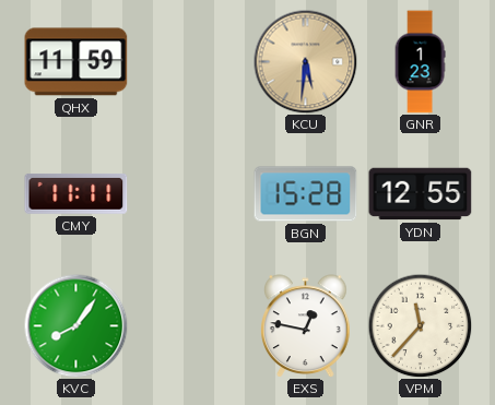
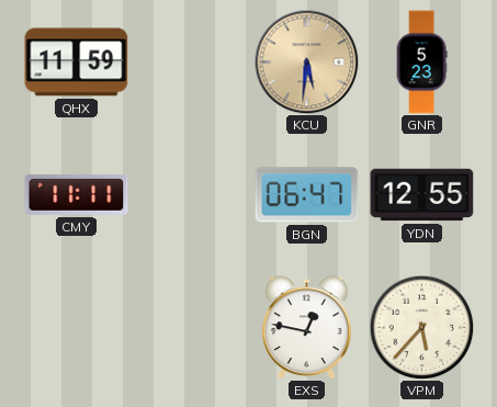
GNR: 1:23 -> 5:23 (421, 63)
BGN: 15:28 -> 06:47 (307, 195)
KVC: 8:06 -> none (75, 325)
VPM: 11:37 -> 5:37 (421, 327)
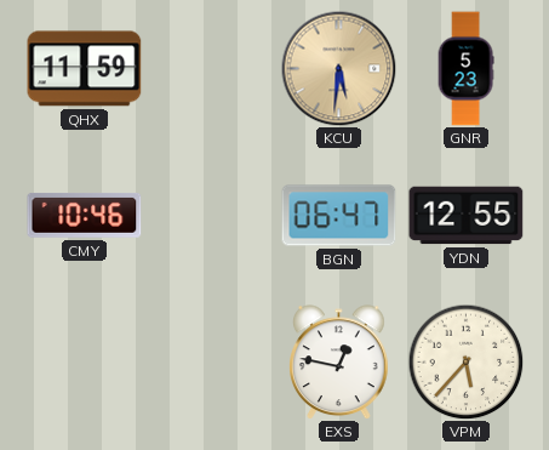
CMY: 11:11 -> 10:46 (85, 215)
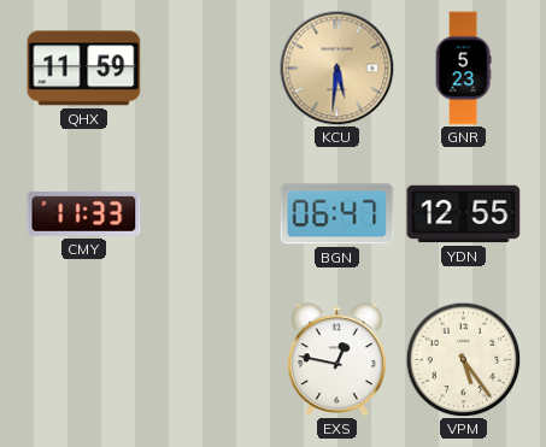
CMY: 10:46 -> 11:33 (84, 213)
VPM: 5:37 -> 5:24 (463, 359)
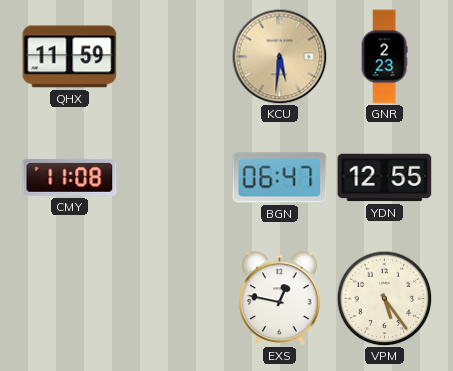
GNR: 5:23 -> 2:23 (384, 57)
CMY: 11:33 -> 11:08 (70, 177)
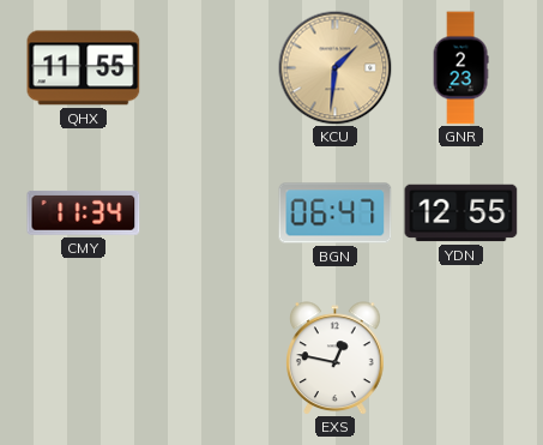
QHX: 11:59 -> 11:55 (84, 68)
KCU: 5:31 -> 1:31 (334, 67)
CMY: 11:08 -> 11:34 (84, 212)
VPM: 5:24 -> none (384, 298)
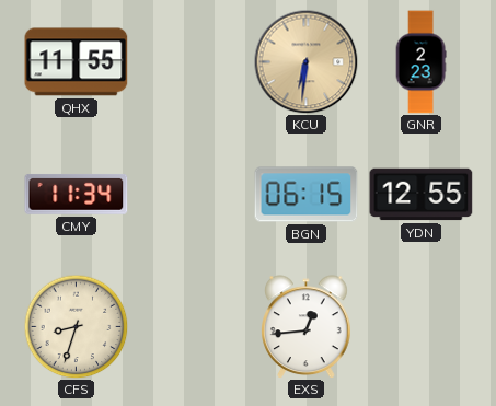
KCU: 1:31 -> 6:31 (305, 61)
BGN: 06:47 -> 06:15 (307, 195)
CFS: none -> 8:33 (76, 326)
EXS: 12:47 -> 12:44 (307, 326)
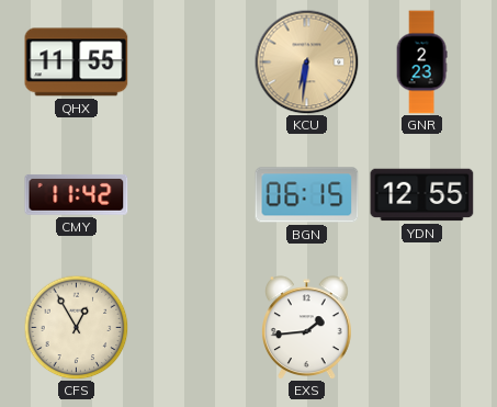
CMY: 11:34 -> 11:42 (77, 194)
CFS: 8:33 -> 12:55 (76, 327)
EXS: 12:44 -> 1:44 (307, 327)
